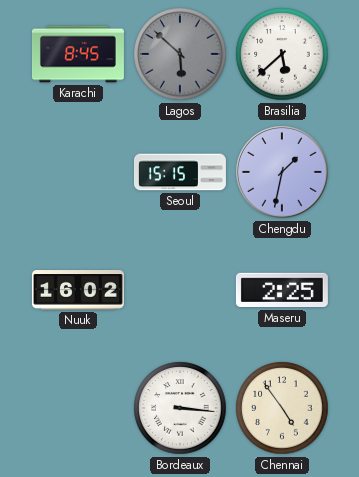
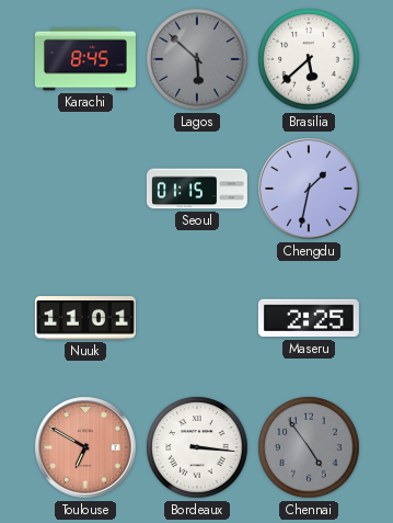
Seoul: 15:15 -> 01:15 (197, 189)
Nuuk: 16:02 -> 11:01 (85, 318)
Toulouse: none -> 6:50 (85, 447)
Chennai dial: cream -> grey (309, 447)
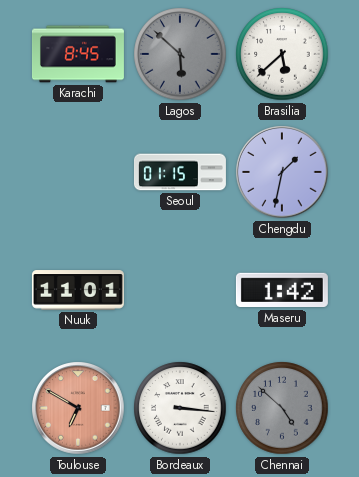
Maseru: 2:25 -> 1:42 (282, 290)
Chennai: 4:54 -> 4:52 (282, 408)
